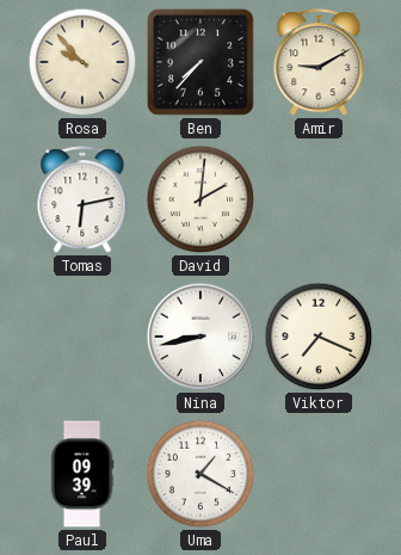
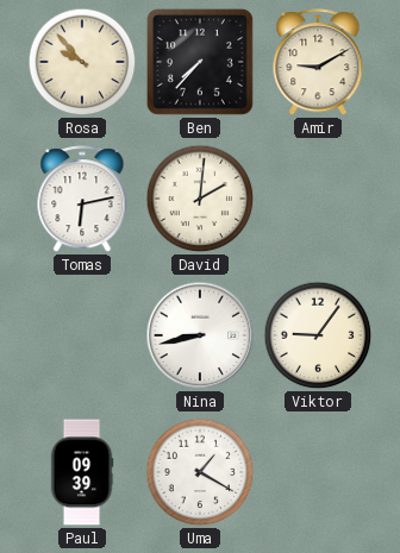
Viktor: 7:19 -> 9:06 (318, 335)
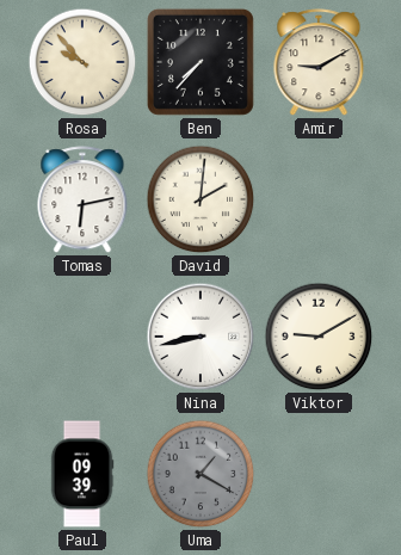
Viktor: 9:06 -> 9:10 (319, 337)
Uma dial: white -> grey (200, 474)
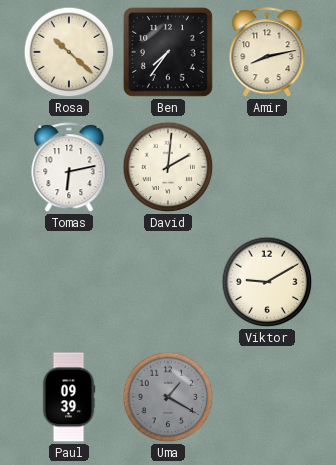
Rosa: 9:53 -> 10:22 (69, 52)
Ben: 7:37 -> 7:36 (168, 52)
Amir: 9:10 -> 8:13 (267, 53)
Nina: 8:43 -> none (200, 337)
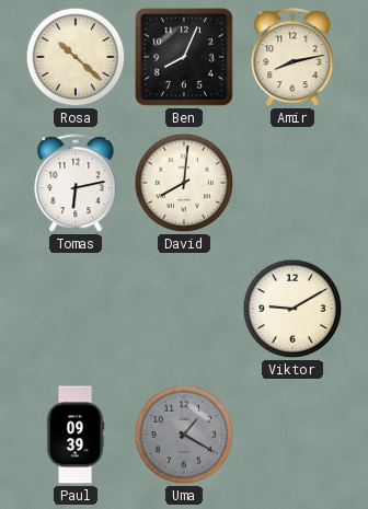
Ben: 7:36 -> 8:04 (184, 57)
David: 2:01 -> 8:01 (184, 183)
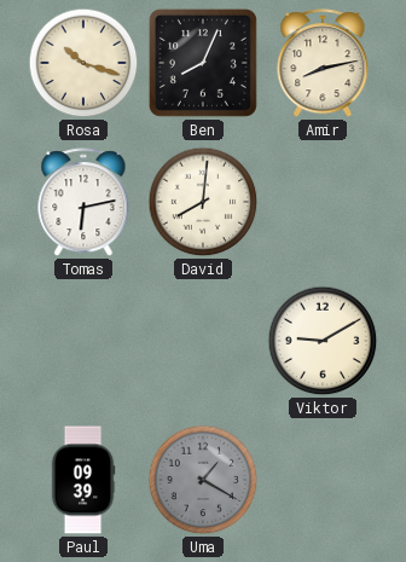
Rosa: 10:22 -> 10:18 (83, 63)
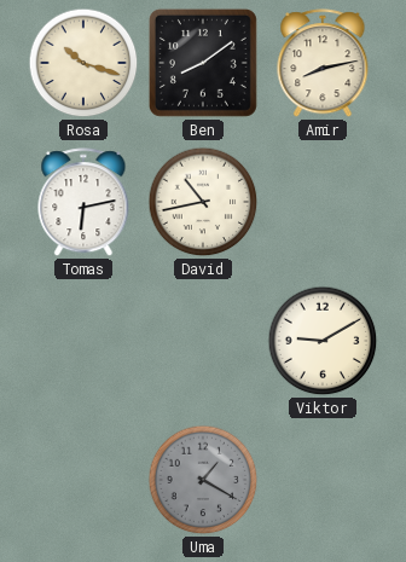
Ben: 8:04 -> 8:09 (203, 63)
David: 8:01 -> 10:43 (203, 202)
Paul: 09:39 -> none (83, 480)
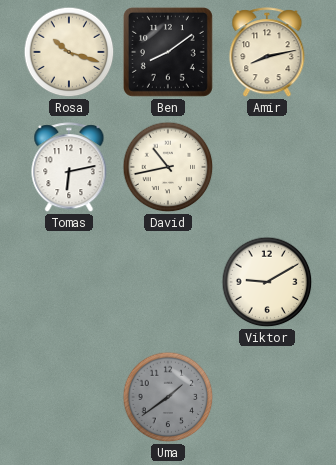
Uma: 1:20 -> 1:39 (168, 397)
